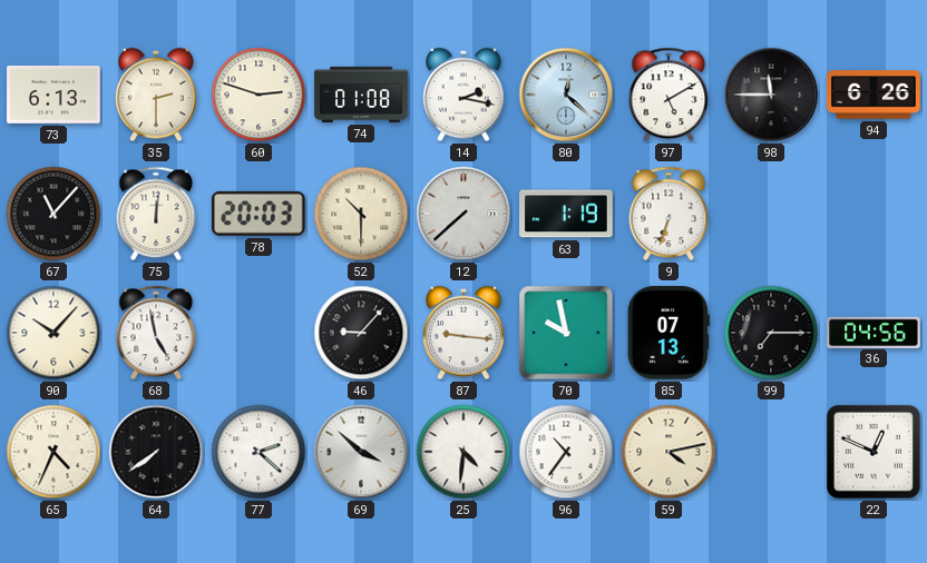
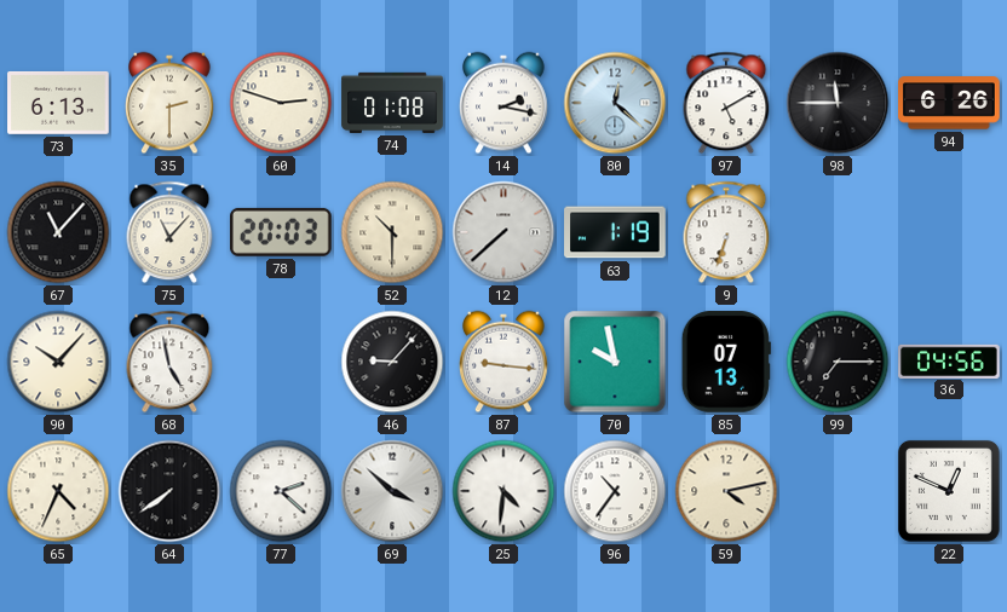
75: 12:01 -> 11:07 (169, 232)
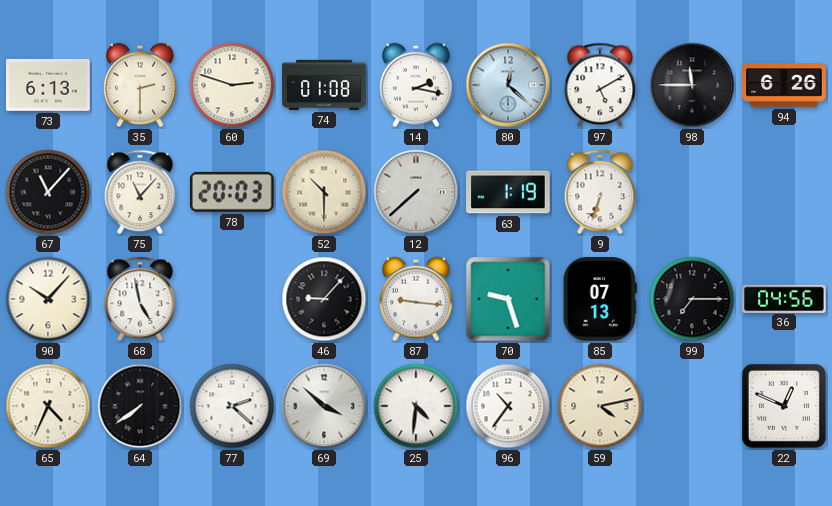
70: 9:58 -> 9:27 (508, 299)
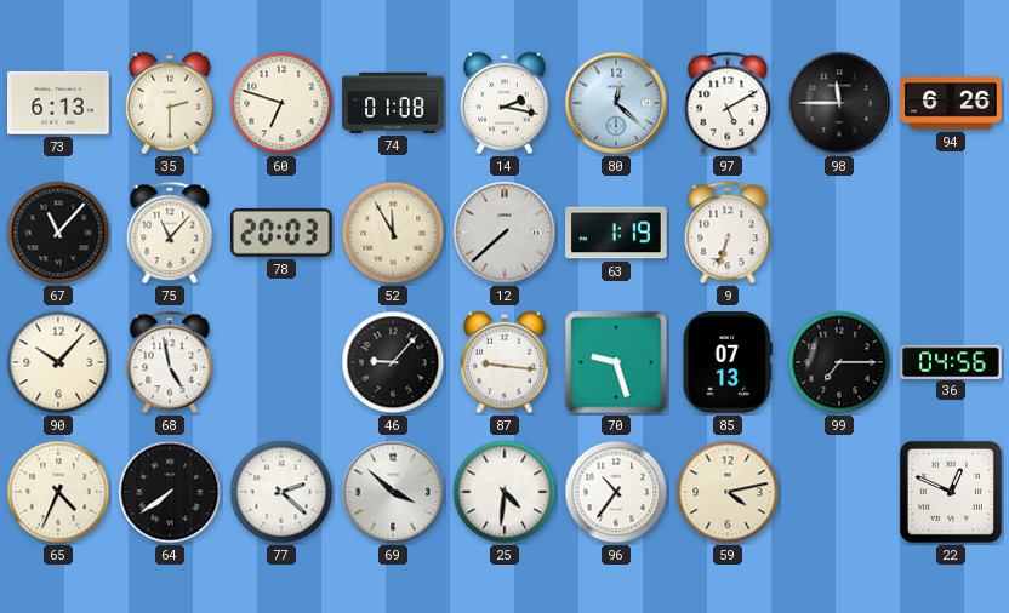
60: 2:48 -> 6:48 (281, 103)
52: 10:30 -> 11:55 (393, 233)
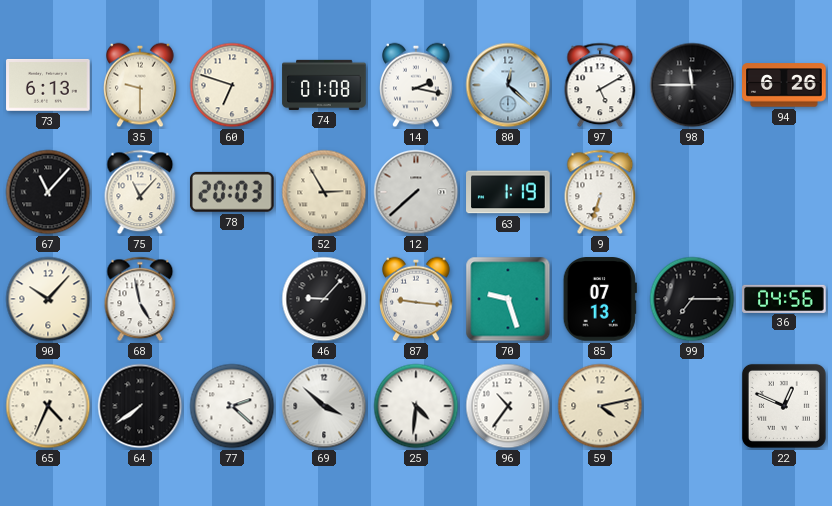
35: 2:30 -> 9:30 (140, 85)
52: 11:55 -> 2:55 (324, 192)
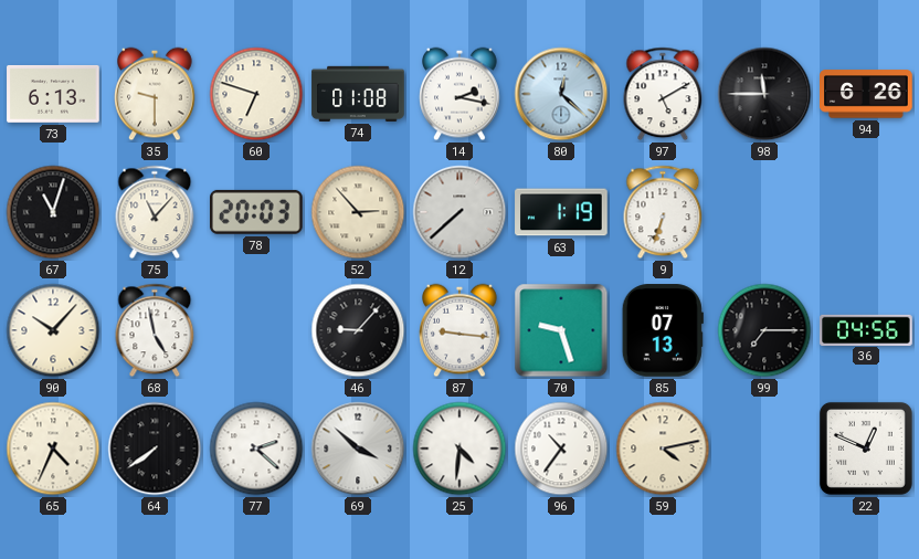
67: 11:07 -> 11:03 (53, 212)
52: 2:55 -> 2:53 (358, 212)
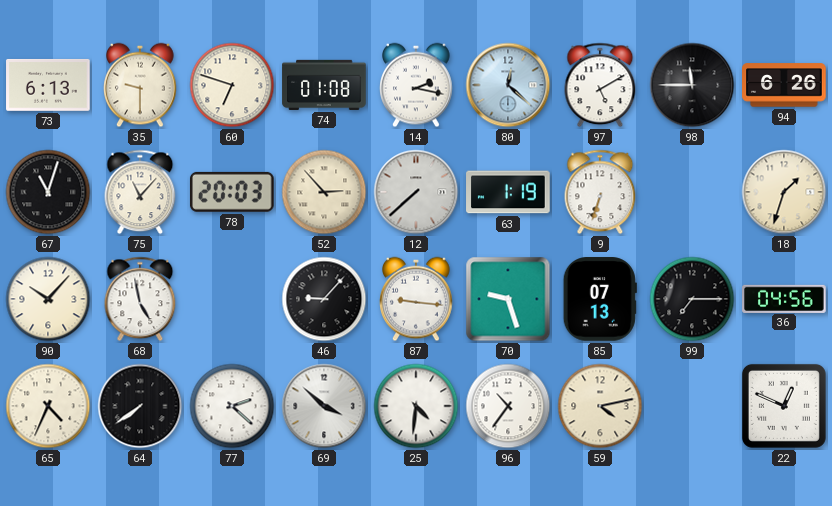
18: none -> 1:33 (784, 192)
